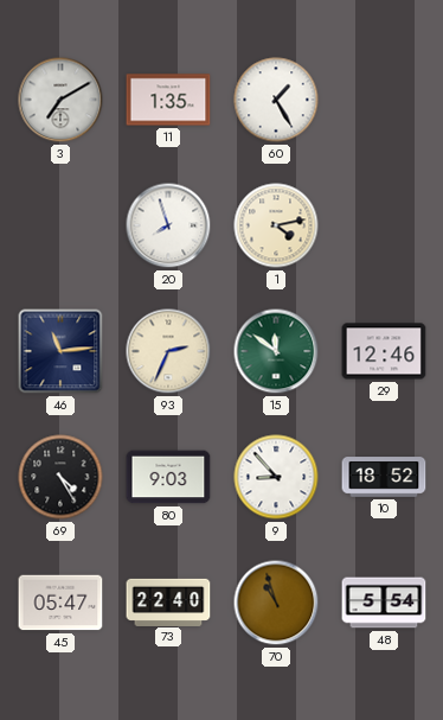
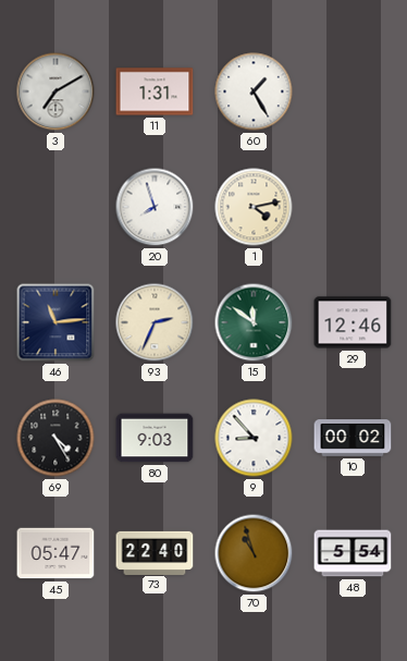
11: 1:35 -> 1:31 (155, 91)
10: 18:52 -> 00:02 (353, 438)
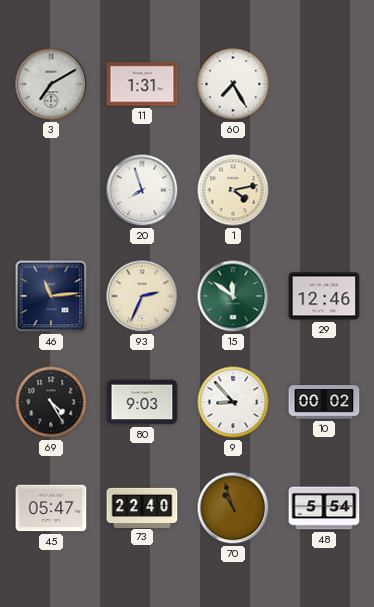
60: 1:25 -> 7:25 (233, 84)
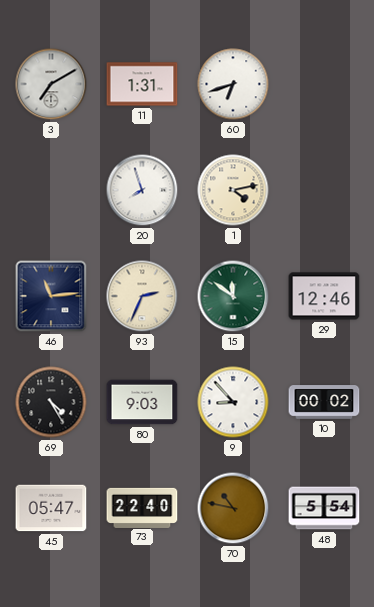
60: 7:25 -> 6:42 (233, 84)
70: 10:57 -> 10:47 (233, 508)
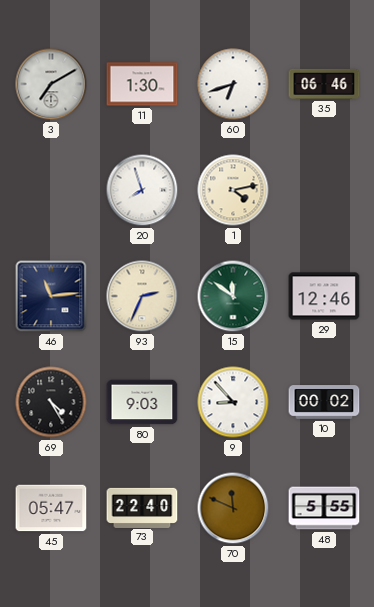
11: 1:31 -> 1:30 (142, 84)
35: none -> 06:46 (324, 84)
70: 10:47 -> 11:49 (233, 508)
48: 5:54 -> 5:55 (324, 508)
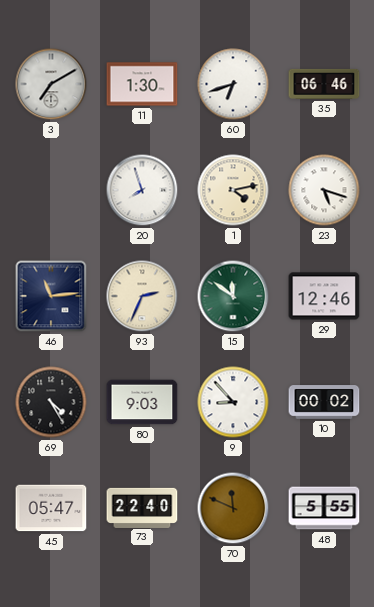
23: none -> 5:18 (324, 190)
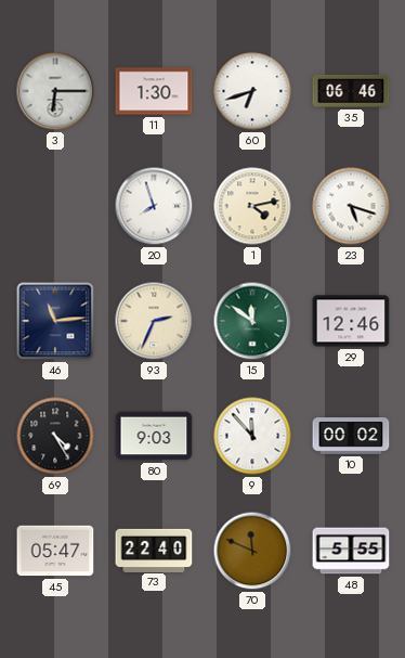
3: 7:10 -> 6:15 (55, 91)
9: 8:53 -> 11:53 (252, 436)
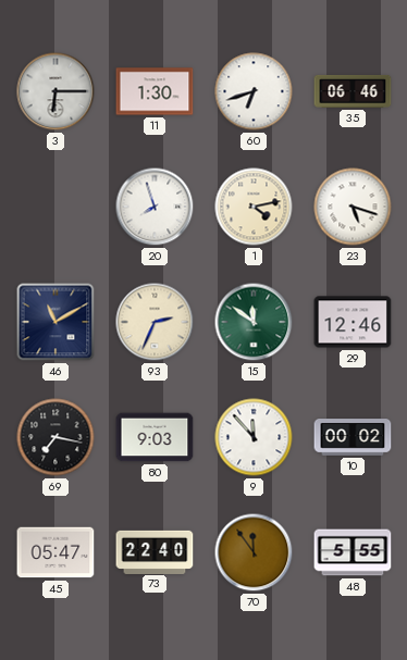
46: 11:14 -> 11:10 (55, 322)
69: 4:25 -> 7:17 (55, 437)
70: 11:49 -> 11:54 (254, 552)
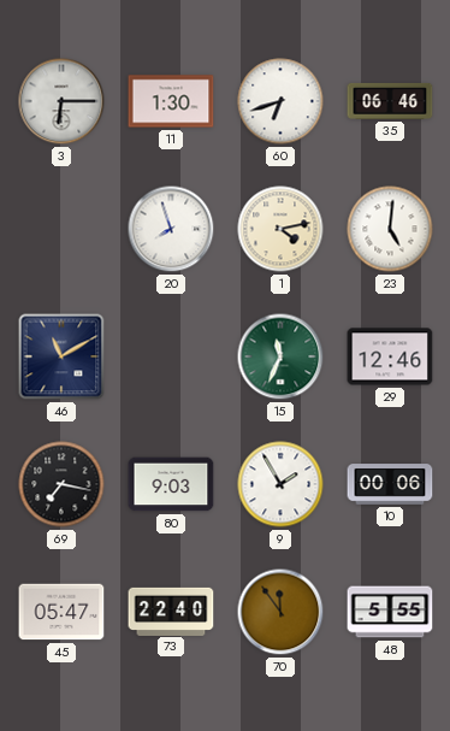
23: 5:18 -> 5:01 (390, 229)
93: 2:34 -> none (155, 322)
15: 11:51 -> 11:34 (280, 356)
9: 11:53 -> 1:55 (280, 484)
10: 00:02 -> 00:06 (390, 484)
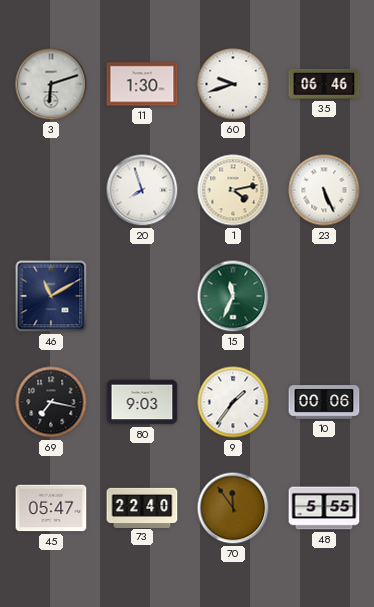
3: 6:15 -> 6:12 (51, 84)
60: 6:42 -> 9:42 (233, 84)
23: 5:01 -> 5:26 (324, 190)
29: 12:46 -> none (390, 356)
9: 1:55 -> 1:36 (233, 402)
